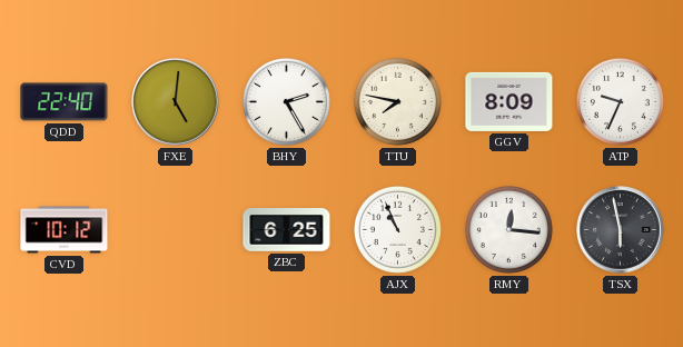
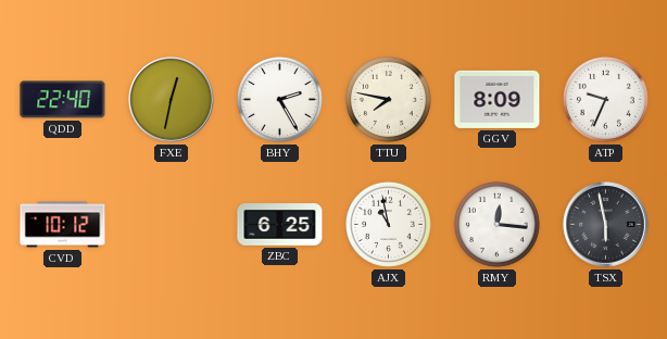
FXE: 5:01 -> 12:32 (172, 100)
AJX: 10:56 -> 10:58 (388, 224)
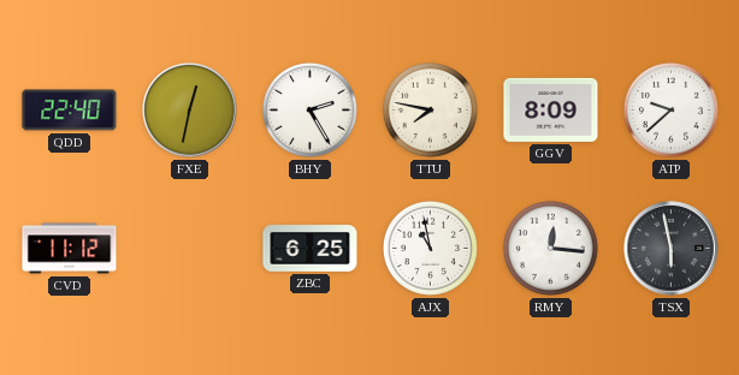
ATP: 9:34 -> 9:38 (670, 109)
CVD: 10:12 -> 11:12 (70, 249)
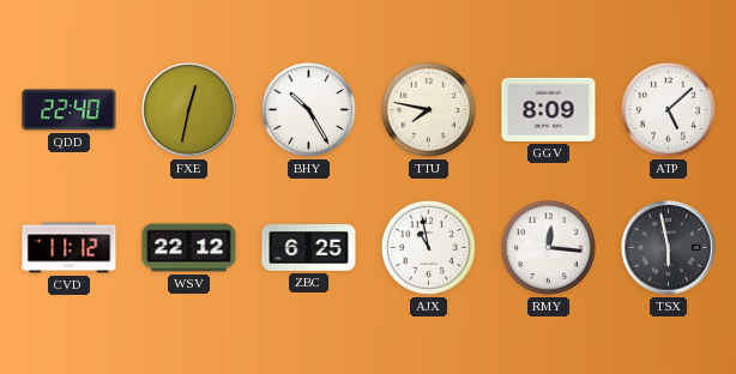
BHY: 2:25 -> 10:25 (308, 109)
ATP: 9:38 -> 5:08 (668, 109)
WSV: none -> 22:12 (189, 248)
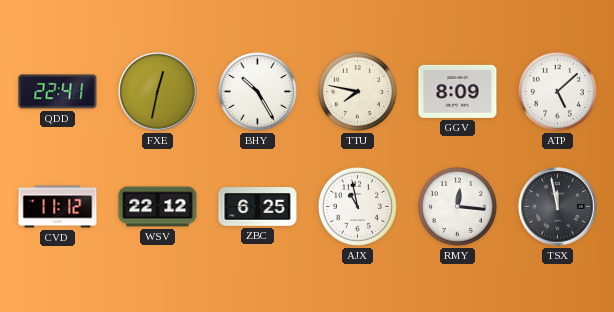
QDD: 22:40 -> 22:41 (58, 92)
TSX: 5:58 -> 11:58 (558, 207)
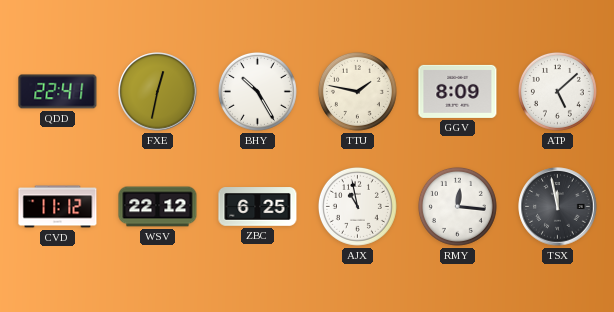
TTU: 7:47 -> 1:47 (357, 91)
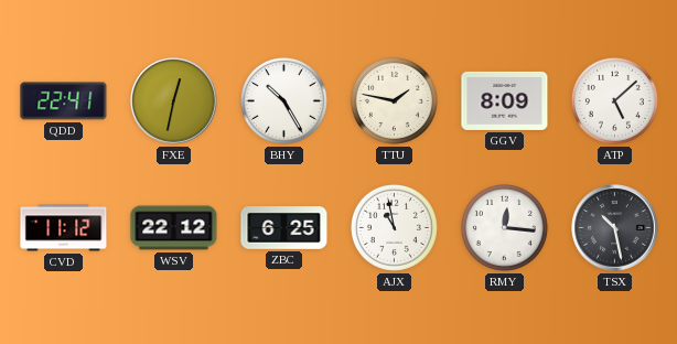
TSX: 11:58 -> 10:28 (615, 228)
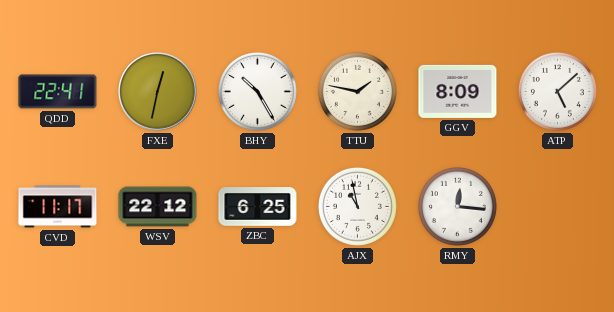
CVD: 11:12 -> 11:17 (58, 207)
TSX: 10:28 -> none (615, 228)
